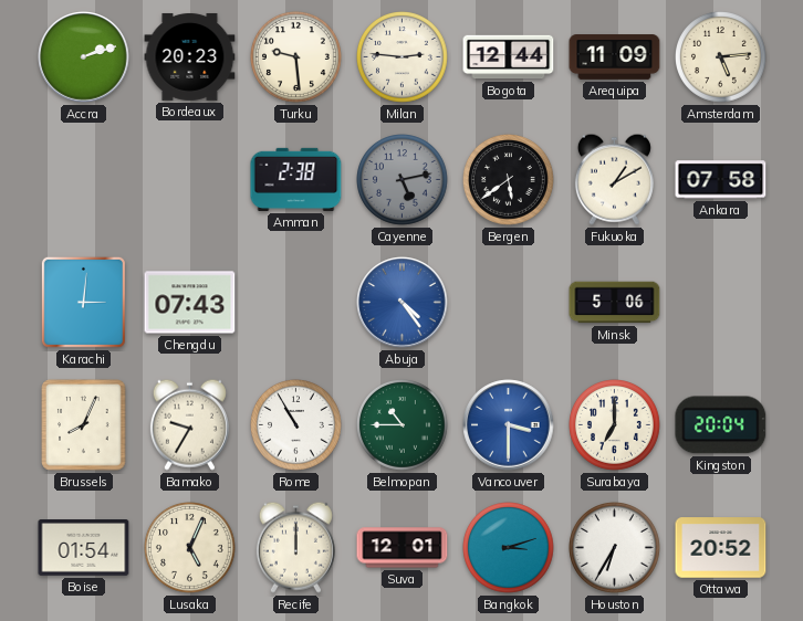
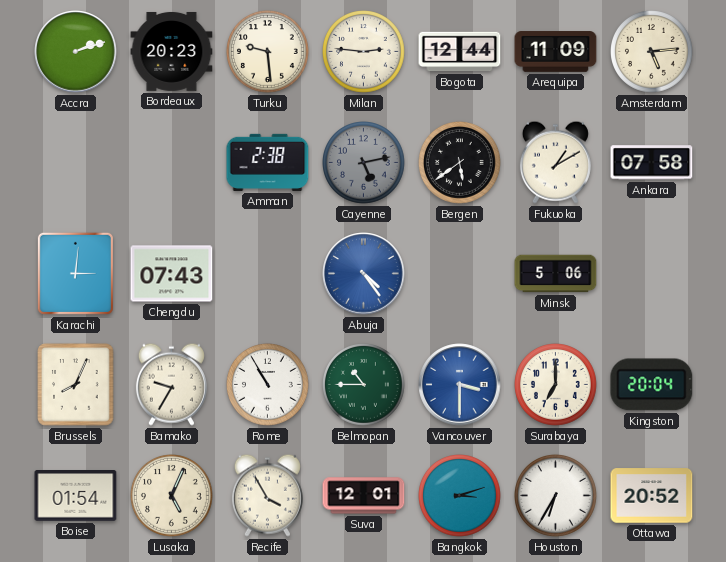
Recife: 12:00 -> 3:55 (267, 495)
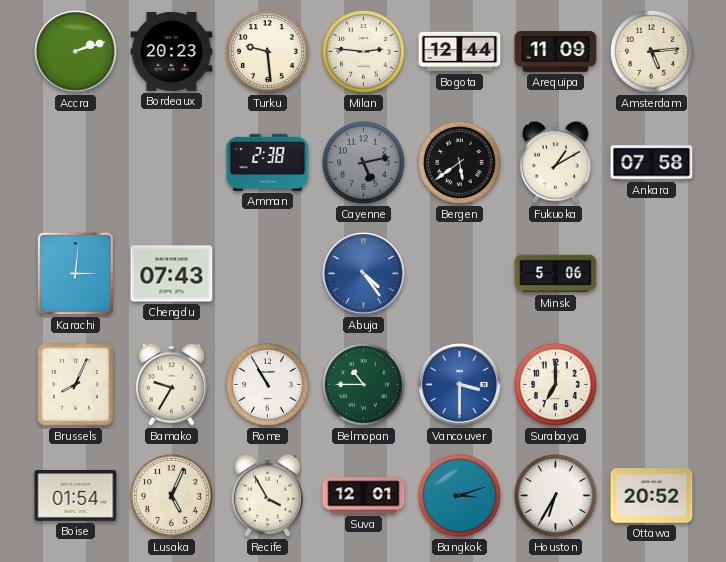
Kingston: 20:04 -> none (652, 385)
